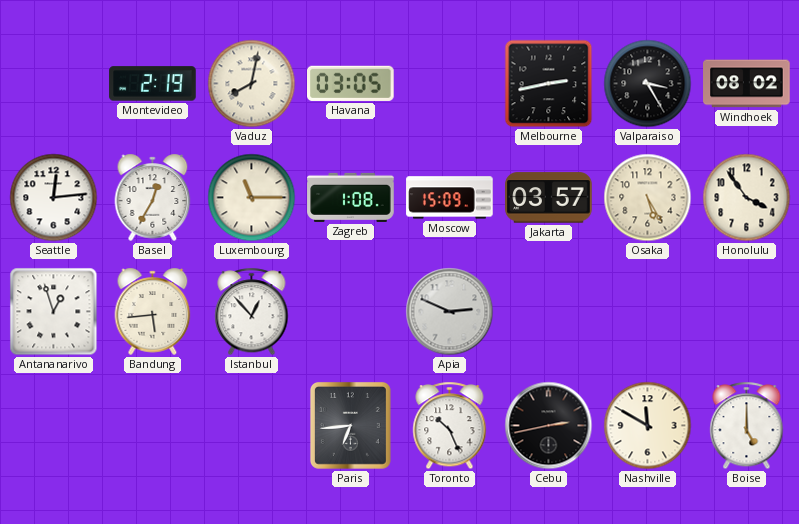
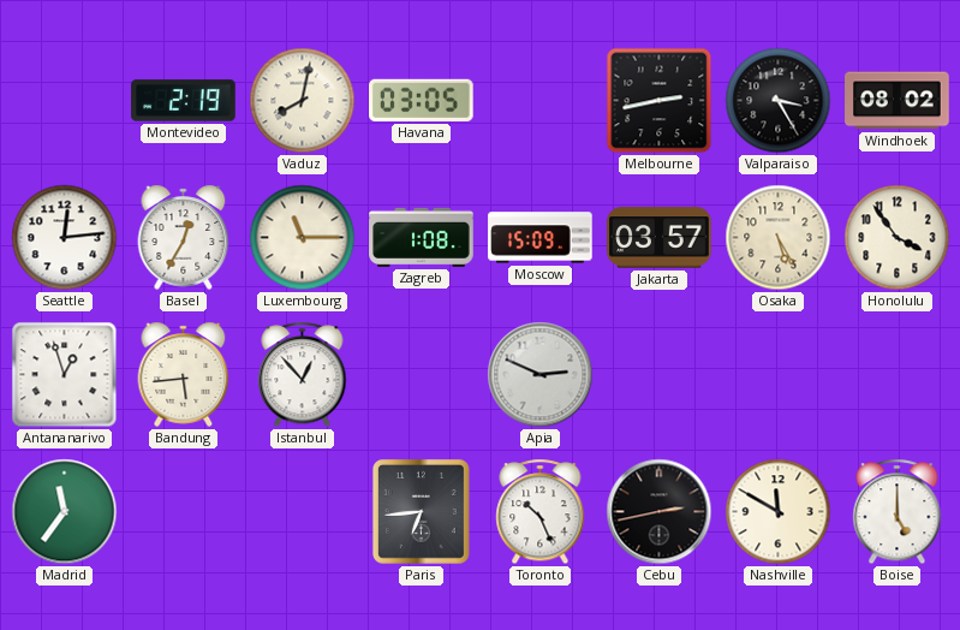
Madrid: none -> 11:36 (65, 512)
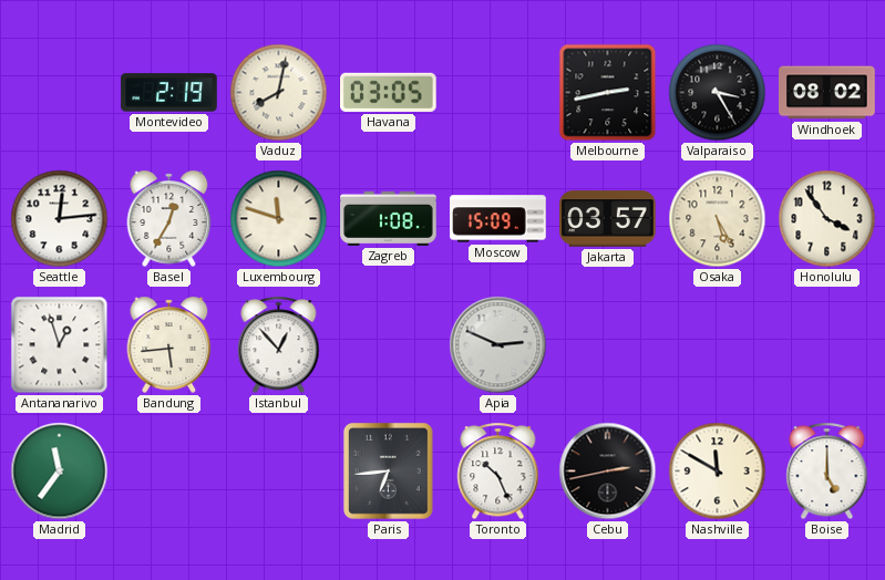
Luxembourg: 11:15 -> 11:48 (279, 219)
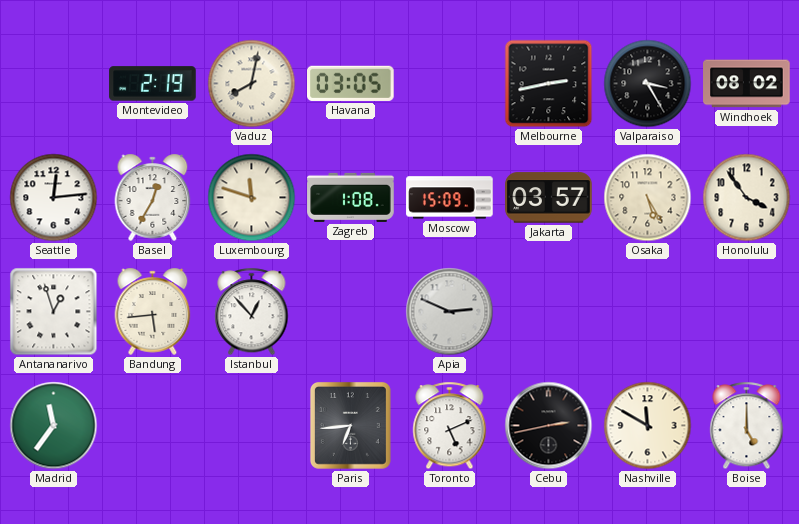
Toronto: 10:26 -> 5:11 (450, 426)
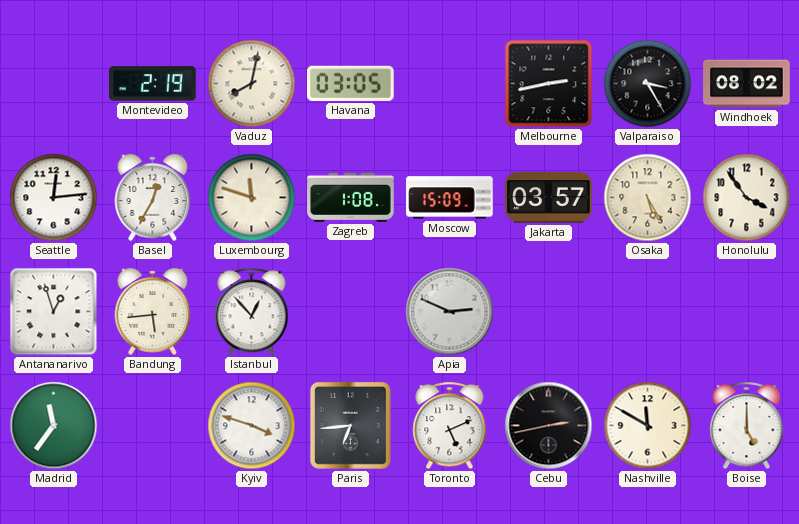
Kyiv: none -> 3:48 (252, 426)
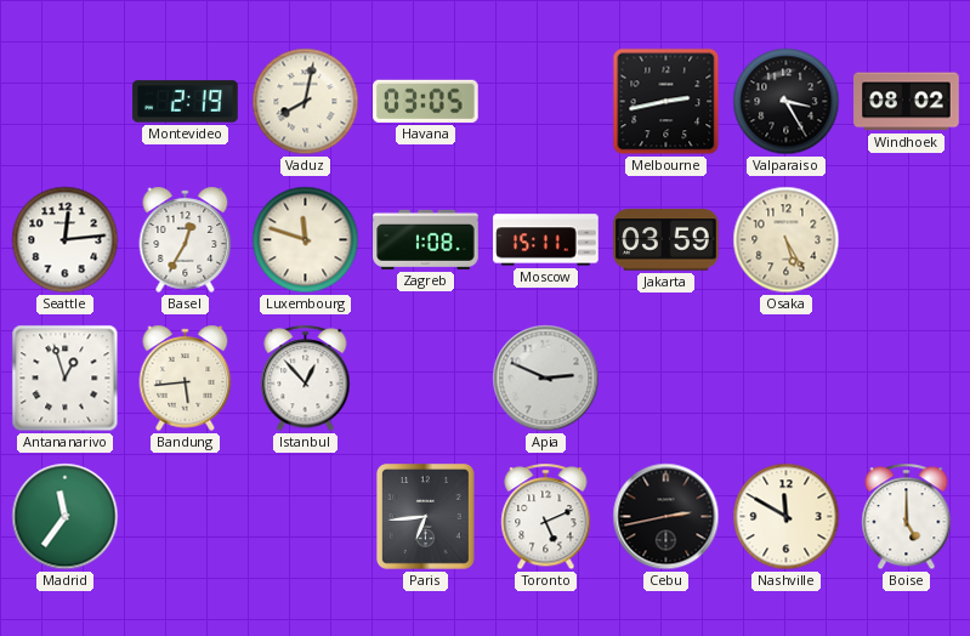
Moscow: 15:09 -> 15:11 (546, 240)
Jakarta: 03:57 -> 03:59 (666, 240)
Honolulu: 3:54 -> none (747, 198)
Kyiv: 3:48 -> none (252, 426)
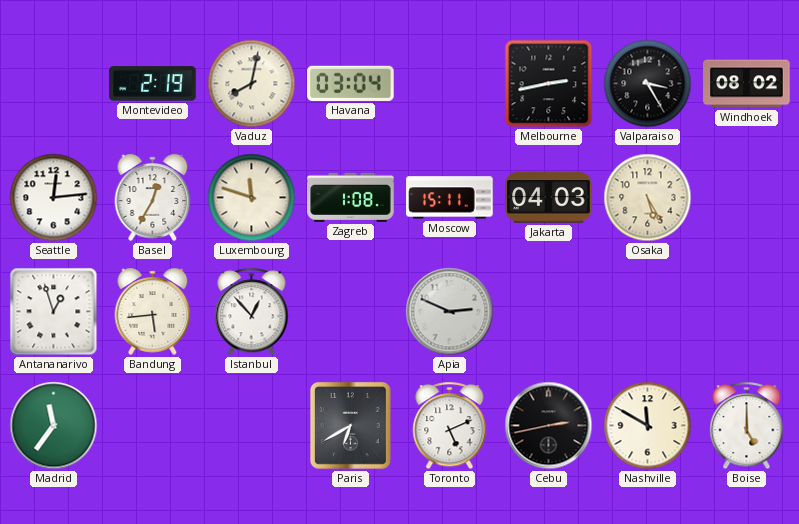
Havana: 03:05 -> 03:04 (351, 83)
Jakarta: 03:59 -> 04:03 (549, 198)
Paris: 6:44 -> 6:40 (350, 425)
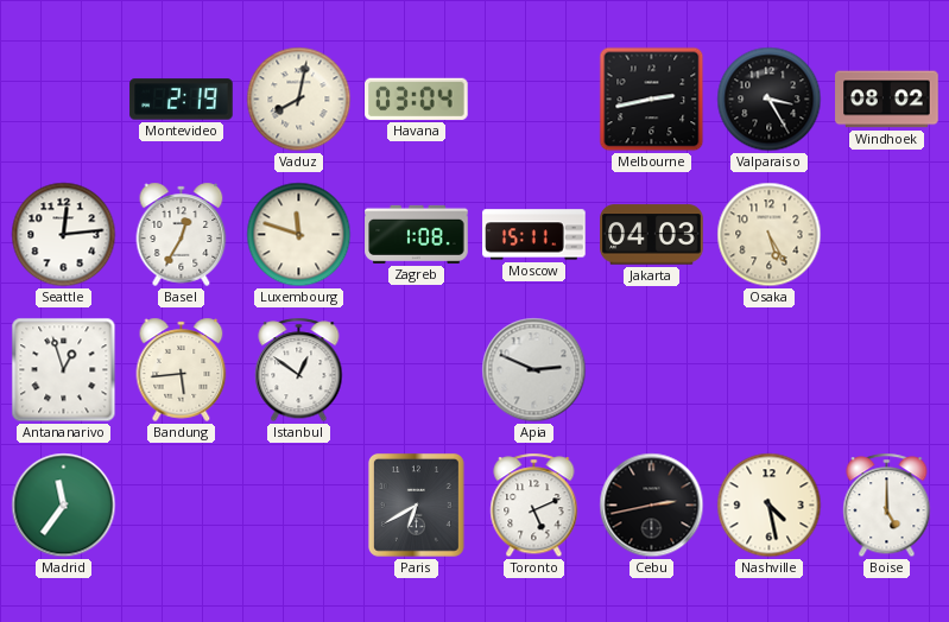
Istanbul: 12:53 -> 12:51 (299, 370)
Nashville: 11:50 -> 4:28 (770, 506)
